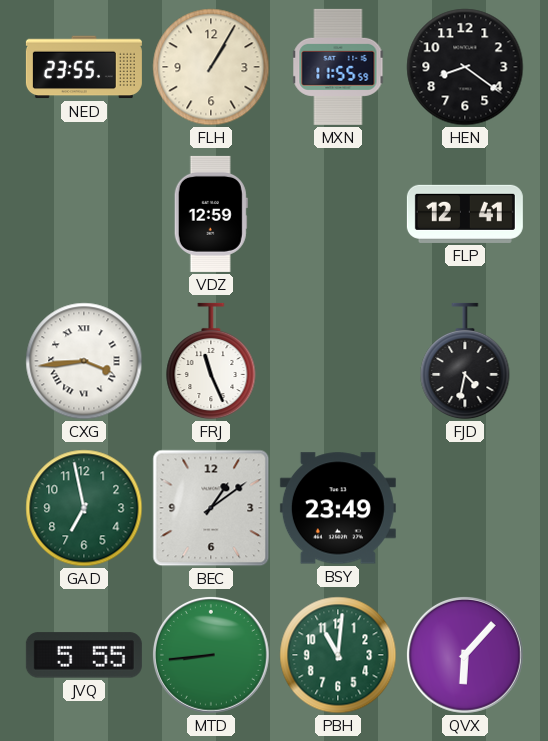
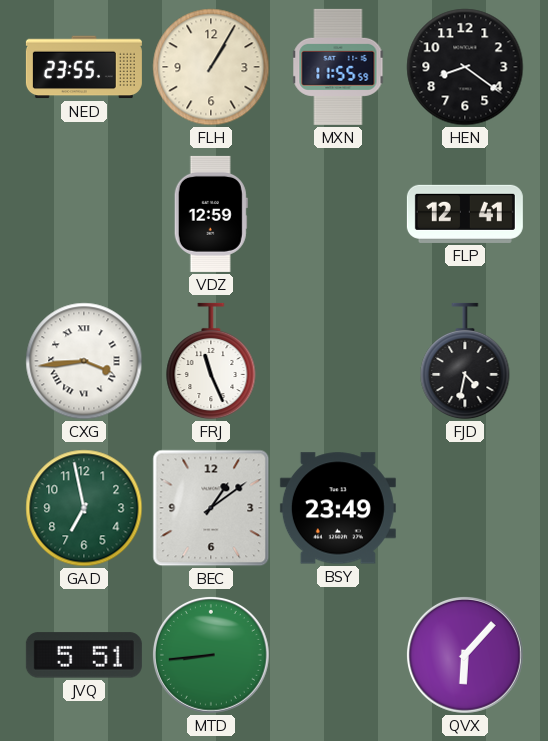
JVQ: 5:55 -> 5:51 (84, 655)
PBH: 11:01 -> none (338, 655)
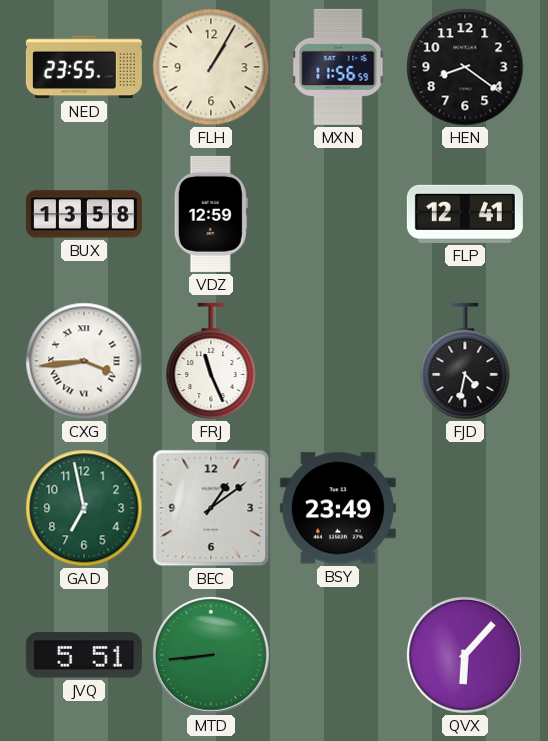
MXN: 11:55 -> 11:56 (338, 67)
BUX: none -> 13:58 (84, 214)
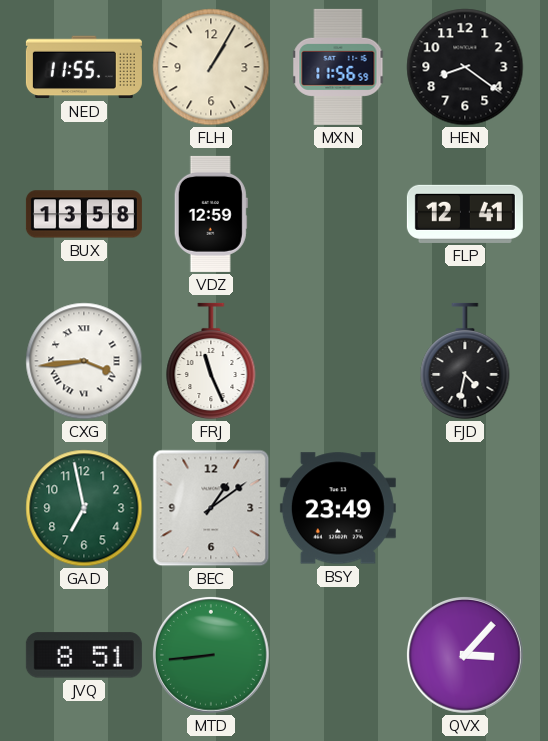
NED: 23:55 -> 11:55 (84, 67)
JVQ: 5:51 -> 8:51 (84, 655)
QVX: 6:07 -> 3:07 (465, 655)
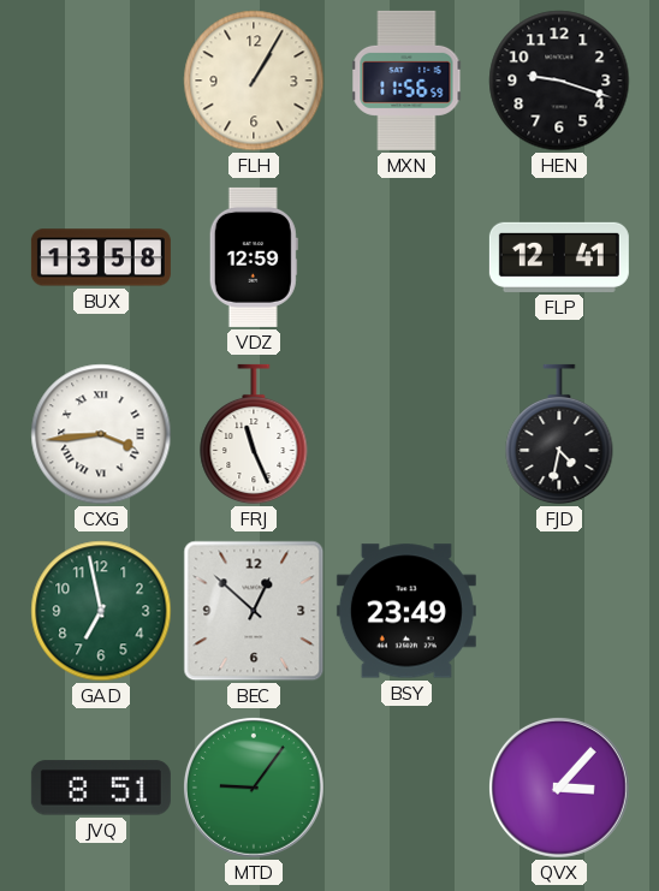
NED: 11:55 -> none (84, 67)
HEN: 8:21 -> 9:18 (559, 81)
BEC: 1:09 -> 12:52 (254, 611)
MTD: 8:44 -> 9:06 (254, 788)
